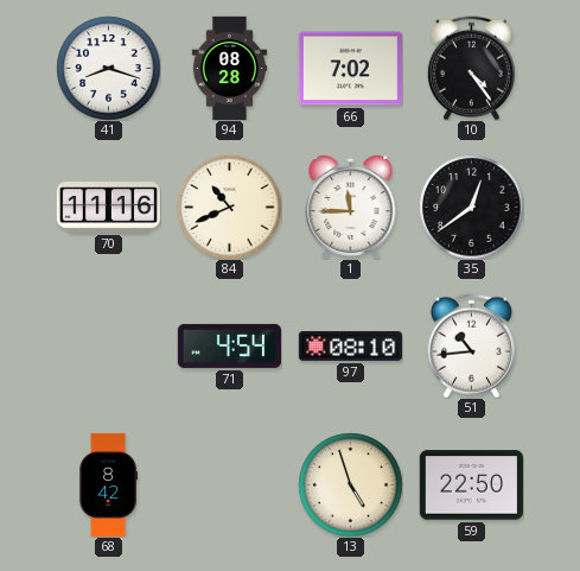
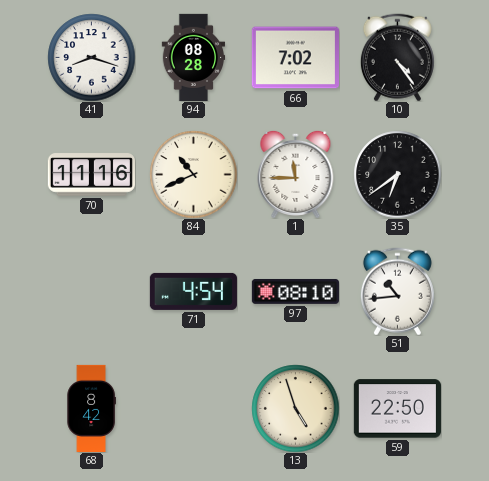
35: 12:39 -> 6:39 (397, 174)
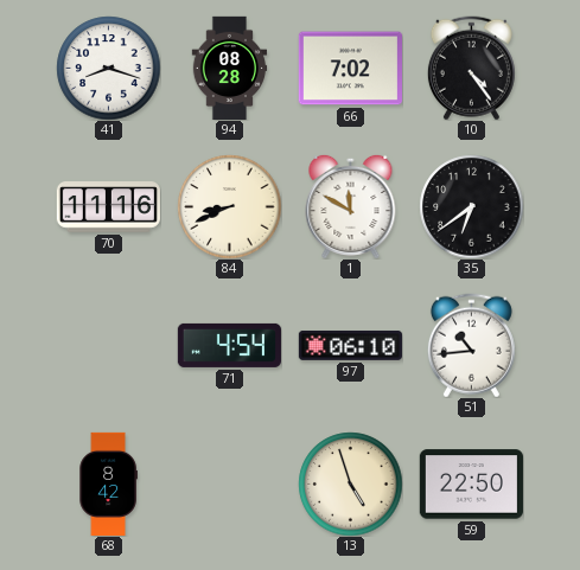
84: 10:41 -> 8:41 (229, 206)
1: 11:45 -> 11:50 (351, 206)
97: 08:10 -> 06:10 (350, 345)
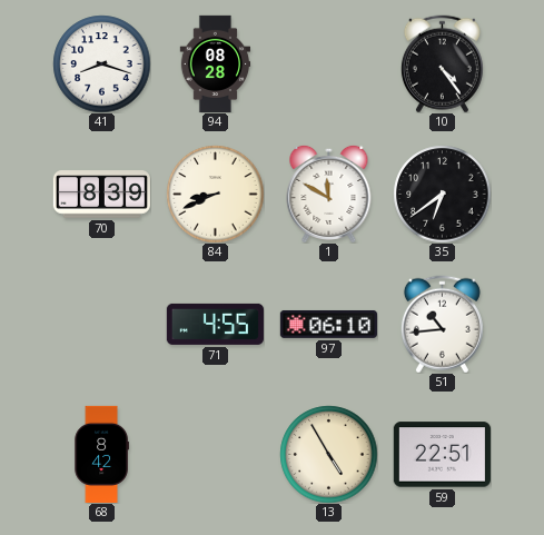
66: 7:02 -> none (350, 69)
70: 11:16 -> 8:39 (101, 195)
71: 4:54 -> 4:55 (215, 324)
13: 4:57 -> 4:55 (328, 454)
59: 22:50 -> 22:51 (442, 455)
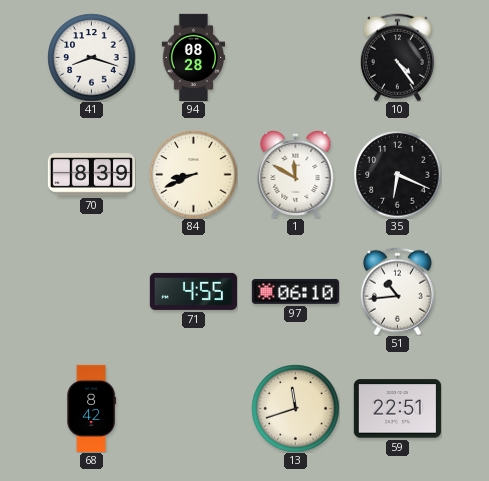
35: 6:39 -> 6:19 (397, 174)
13: 4:55 -> 11:42 (295, 408)
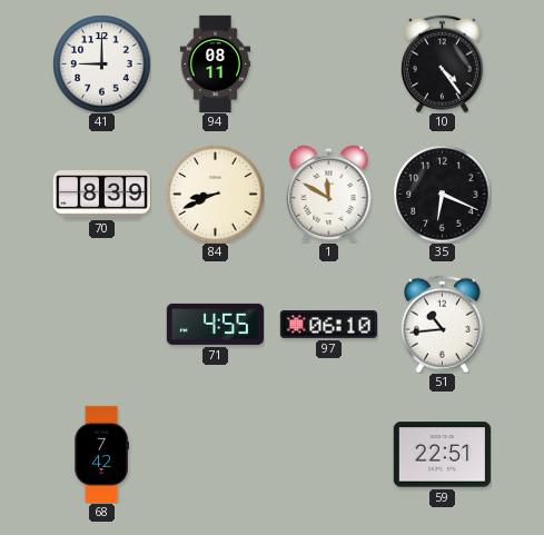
41: 8:18 -> 9:00 (101, 63)
94: 08:28 -> 08:11 (216, 63)
68: 8:42 -> 7:42 (101, 454)
13: 11:42 -> none (295, 408)
